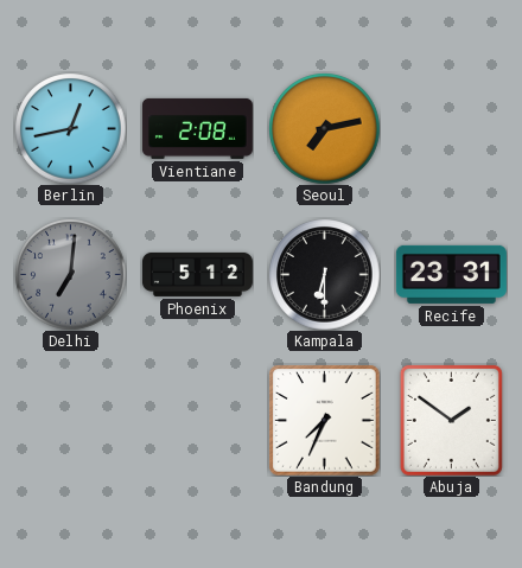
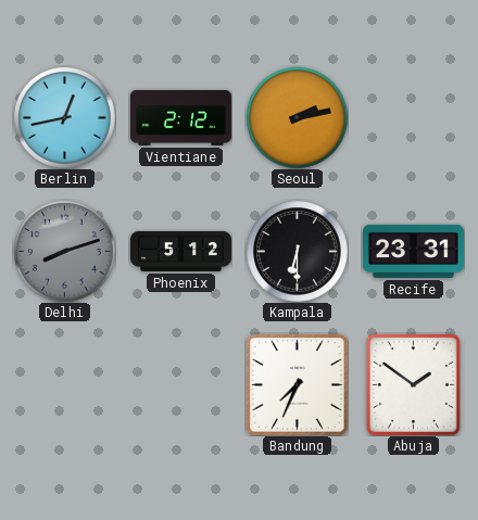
Vientiane: 2:08 -> 2:12 (180, 117)
Seoul: 7:13 -> 2:13 (297, 117)
Delhi: 7:01 -> 8:12 (64, 251)
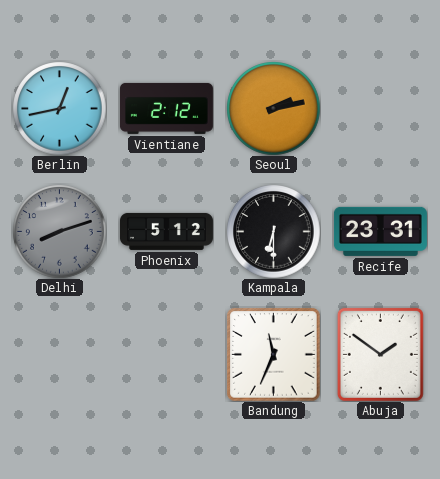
Bandung: 7:34 -> 11:34 (273, 354)
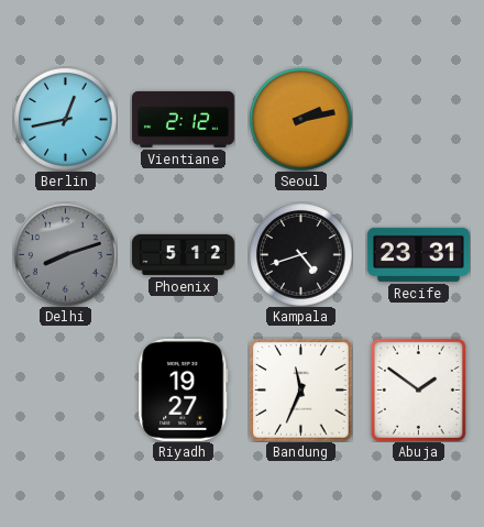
Kampala: 6:30 -> 4:42 (300, 254)
Riyadh: none -> 19:27 (184, 389)
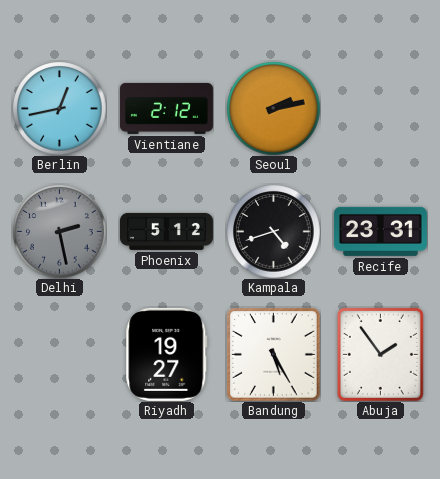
Delhi: 8:12 -> 2:28 (59, 231)
Bandung: 11:34 -> 5:25 (273, 354)
Abuja: 1:51 -> 1:54 (380, 354)
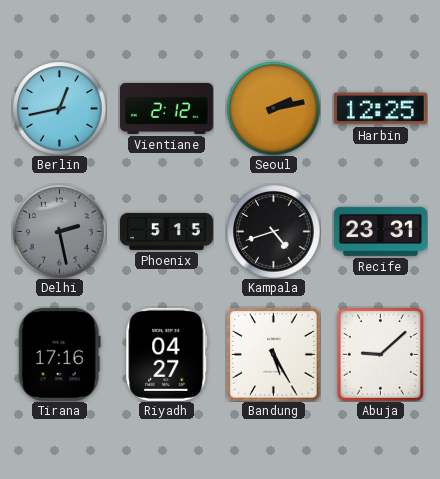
Harbin: none -> 12:25 (380, 109)
Phoenix: 5:12 -> 5:15 (166, 231)
Tirana: none -> 17:16 (59, 354)
Riyadh: 19:27 -> 04:27 (167, 354)
Abuja: 1:54 -> 9:08 (380, 354)
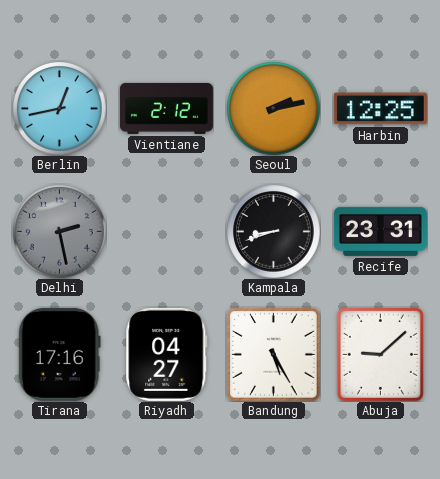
Phoenix: 5:15 -> none (166, 231)
Kampala: 4:42 -> 8:42 (273, 231)
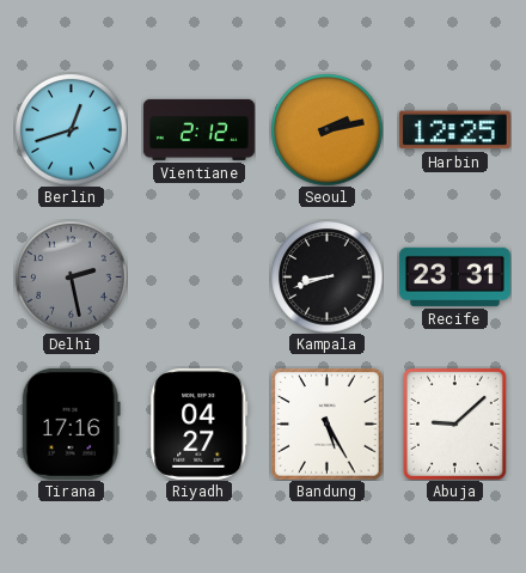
Berlin: 12:43 -> 12:42 (71, 129)
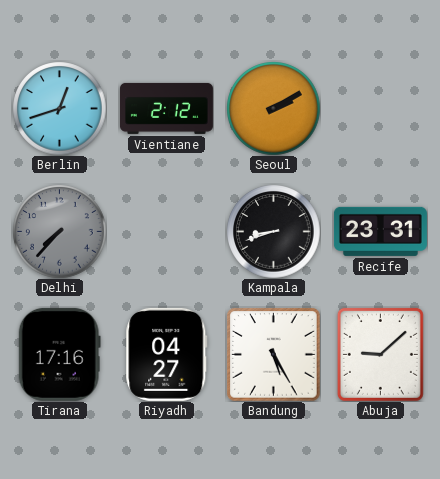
Seoul: 2:13 -> 2:10 (273, 108)
Harbin: 12:25 -> none (454, 130)
Delhi: 2:28 -> 7:37 (59, 231)
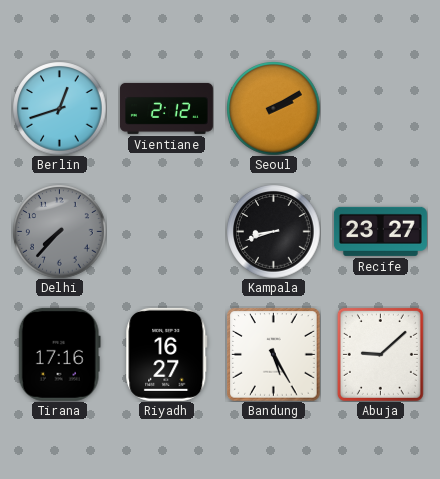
Recife: 23:31 -> 23:27 (380, 231)
Riyadh: 04:27 -> 16:27 (167, 354)
